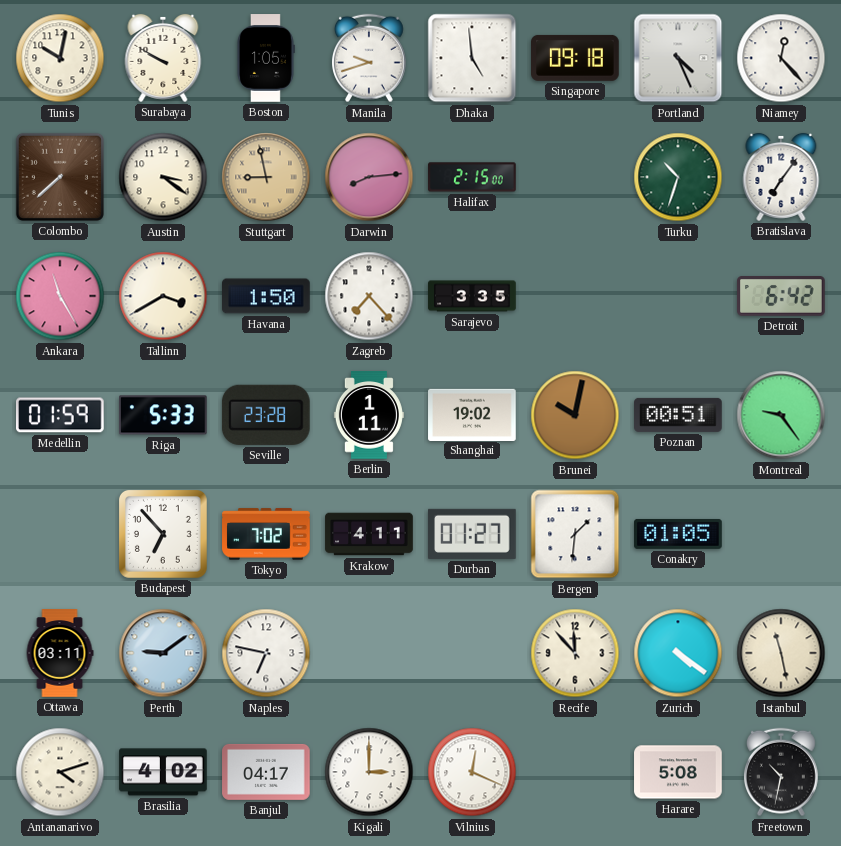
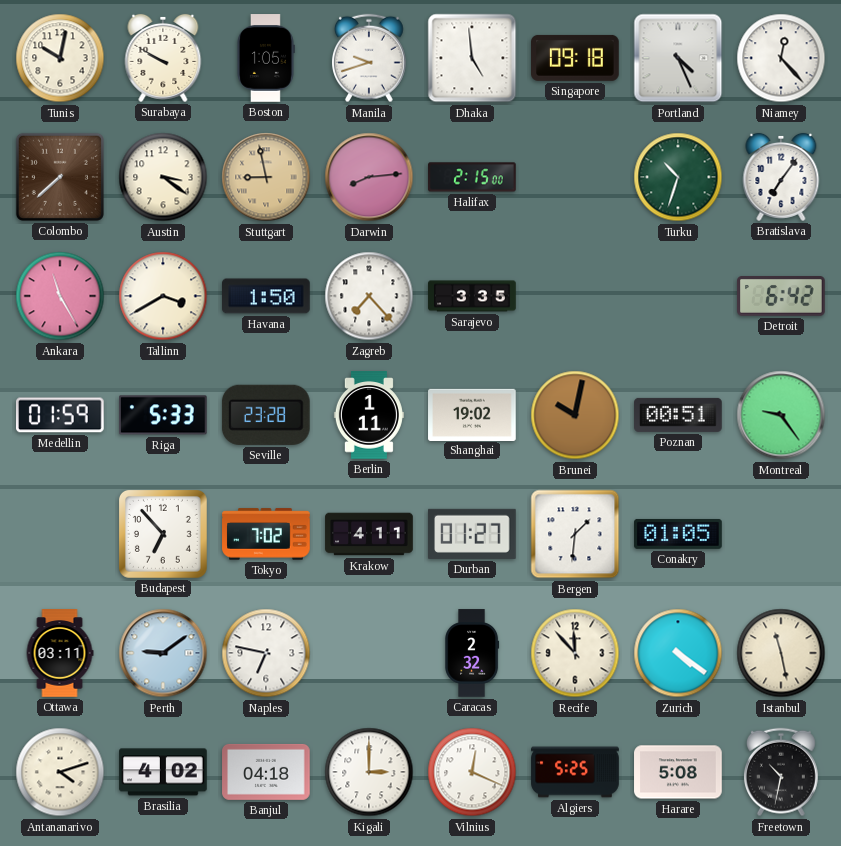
Caracas: none -> 2:32 (472, 653)
Banjul: 04:17 -> 04:18 (266, 772)
Algiers: none -> 5:25 (575, 772)
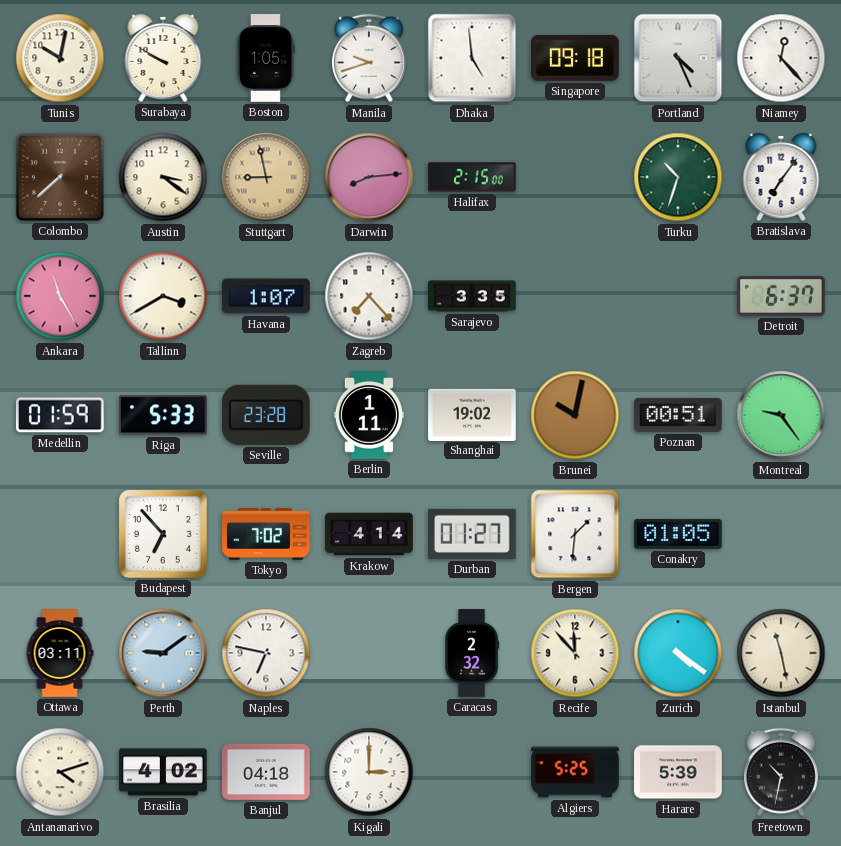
Havana: 1:50 -> 1:07 (266, 296)
Detroit: 6:42 -> 6:37 (781, 297)
Krakow: 4:11 -> 4:14 (369, 534)
Vilnius: 12:19 -> none (472, 772)
Harare: 5:08 -> 5:39 (678, 772)
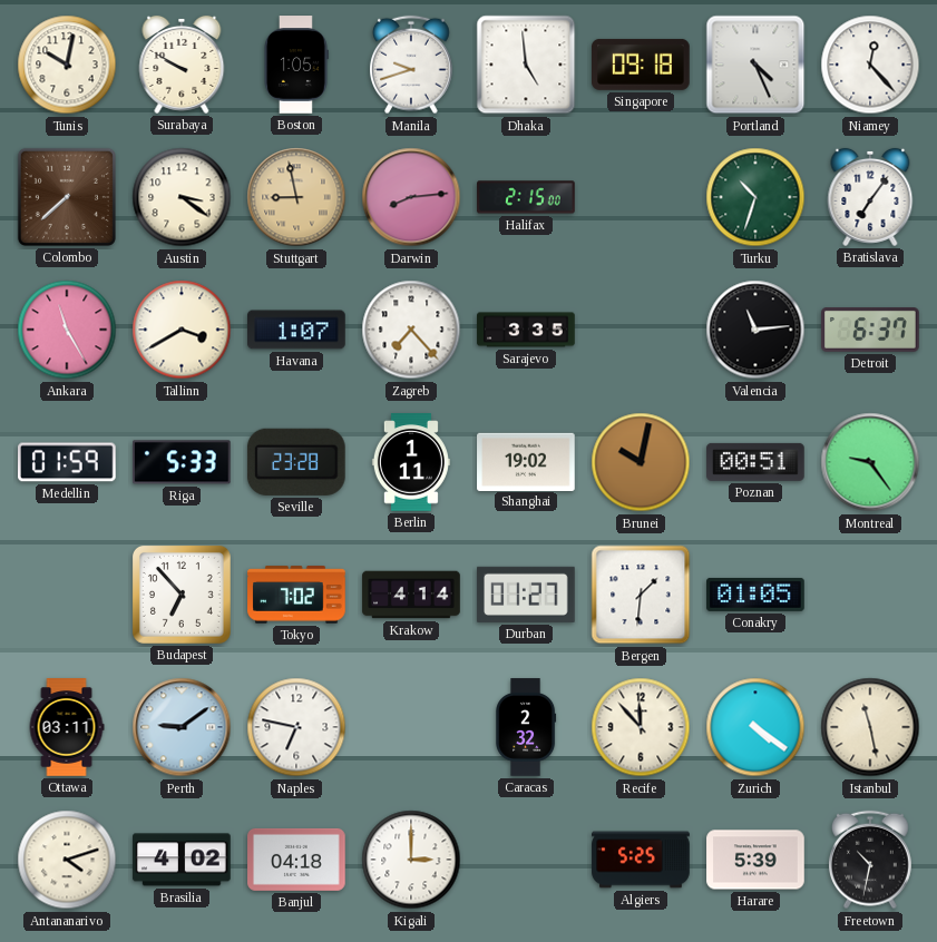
Valencia: none -> 11:14 (755, 330)
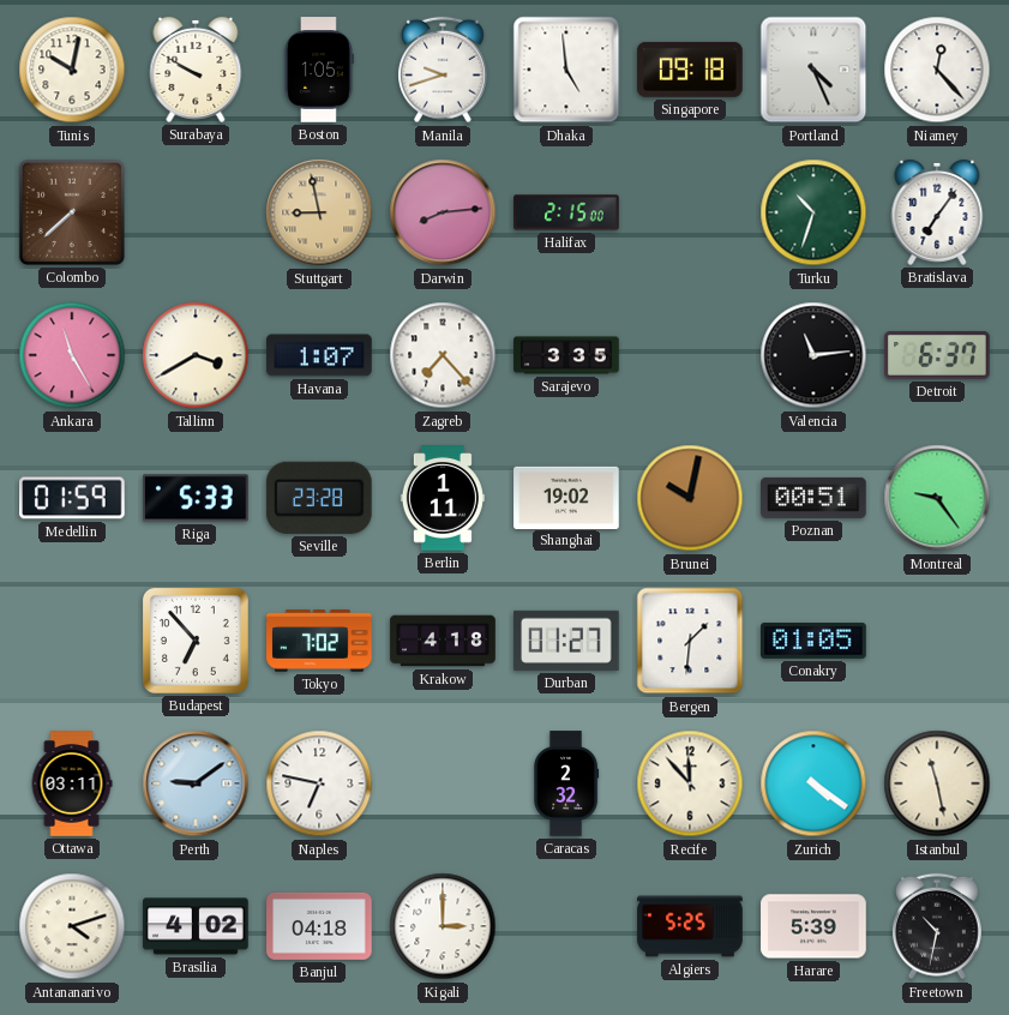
Austin: 3:21 -> none (182, 197)
Krakow: 4:14 -> 4:18 (443, 641)
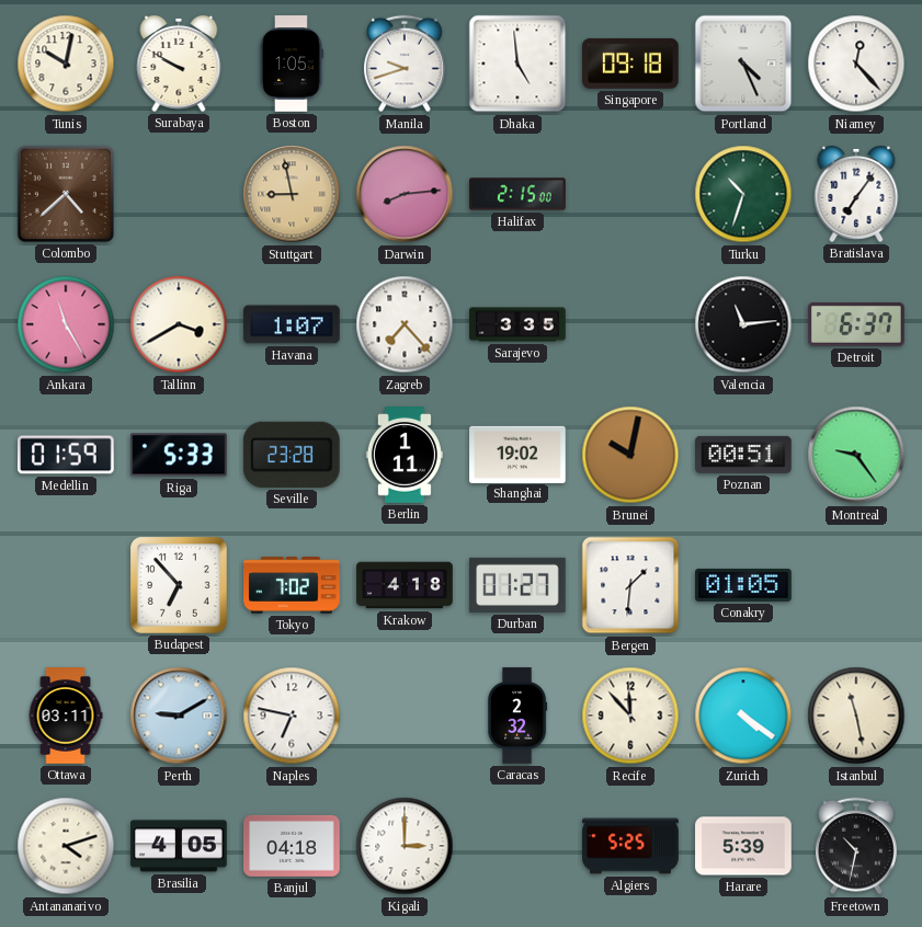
Colombo: 7:38 -> 4:38 (66, 194)
Perth: 9:09 -> 9:10 (179, 716)
Brasilia: 4:02 -> 4:05 (179, 846)
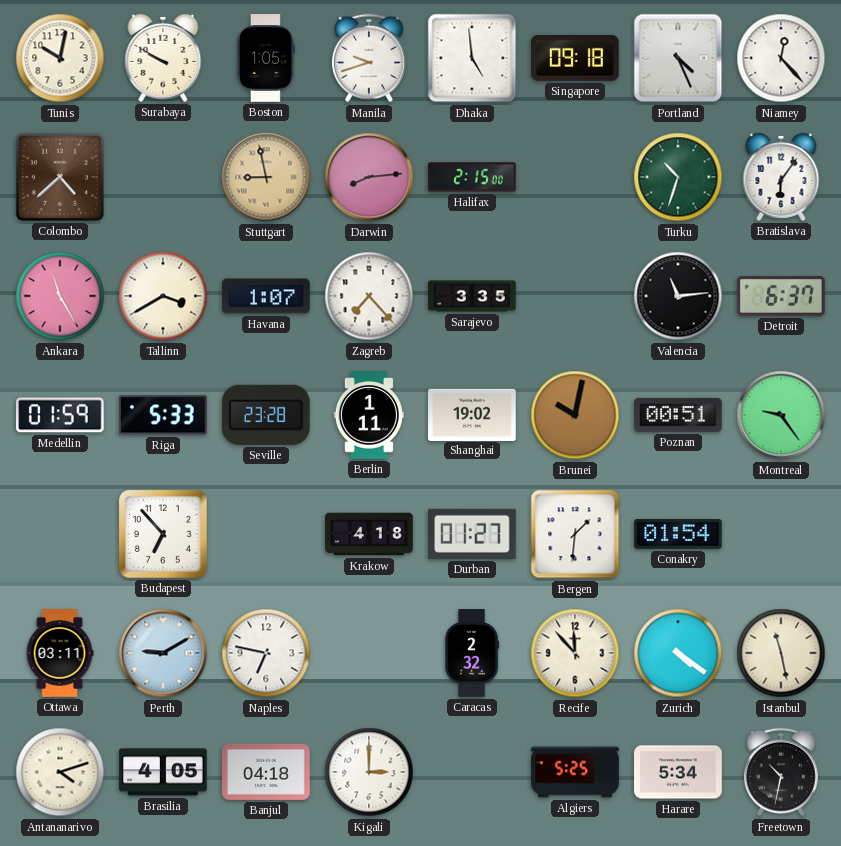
Bratislava: 7:06 -> 6:06 (781, 177)
Tokyo: 7:02 -> none (292, 585)
Conakry: 01:05 -> 01:54 (678, 534)
Harare: 5:39 -> 5:34 (678, 772)
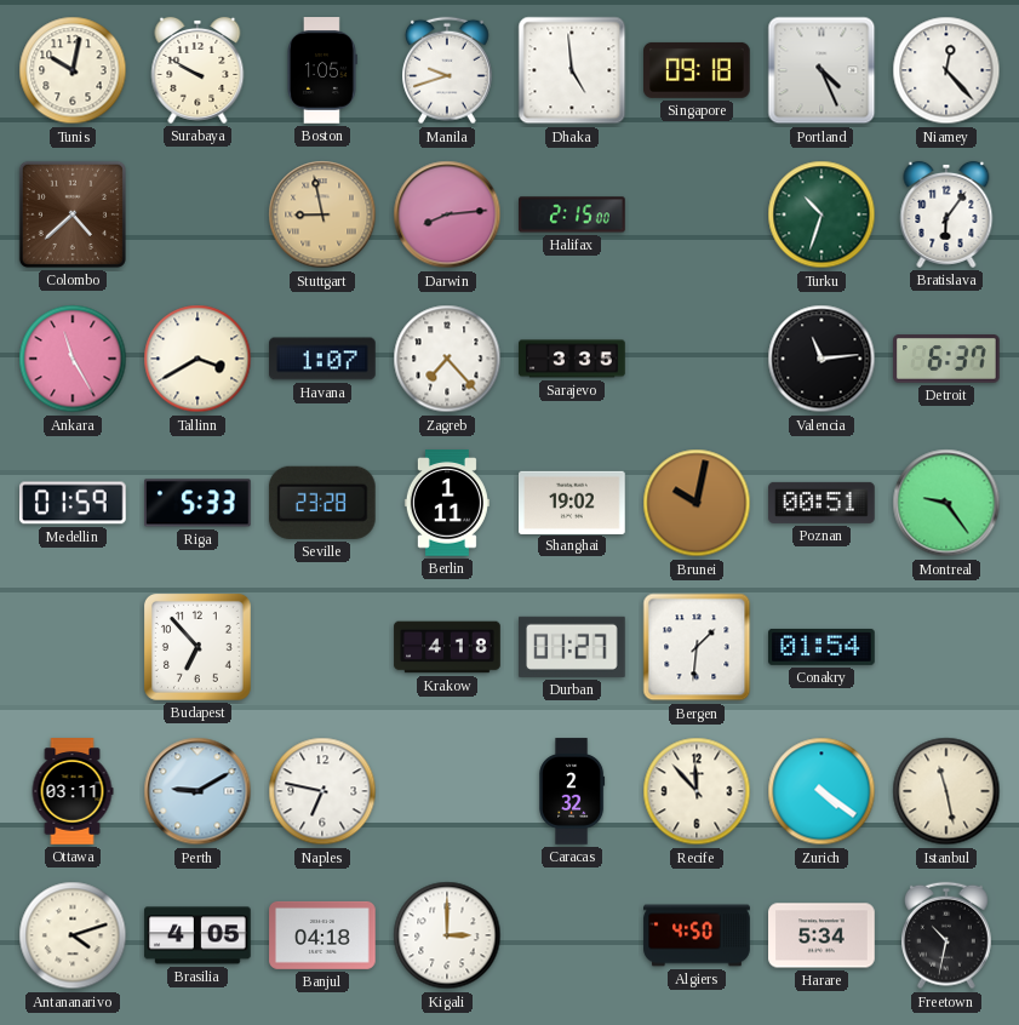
Algiers: 5:25 -> 4:50 (697, 935)
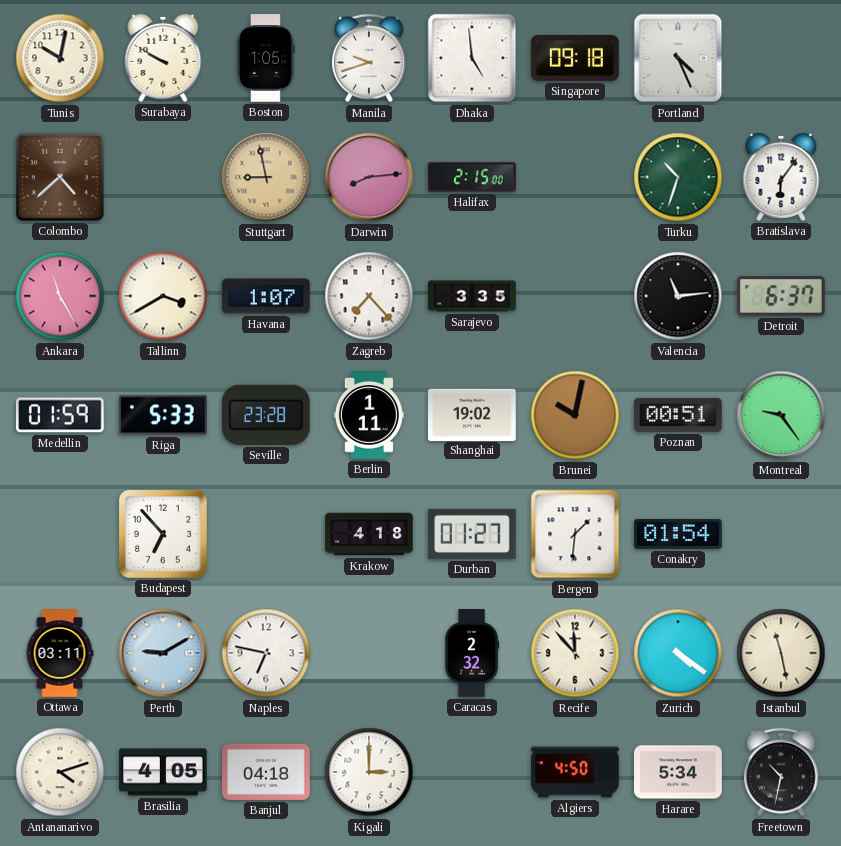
Niamey: 12:23 -> none (946, 70)
